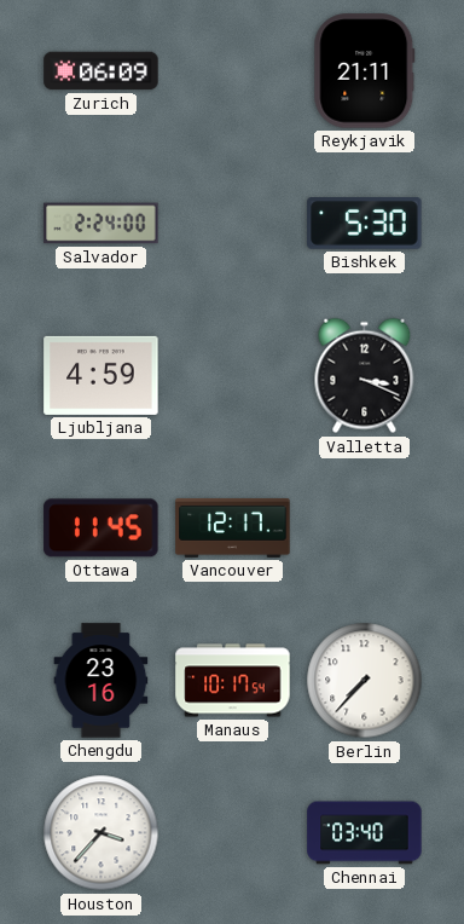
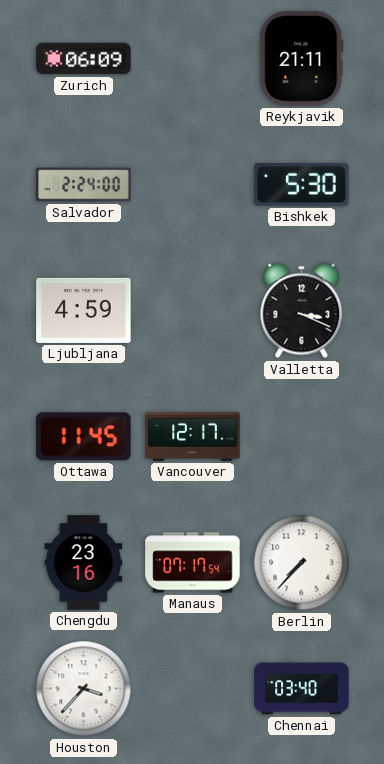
Manaus: 10:17 -> 07:17 (193, 563)
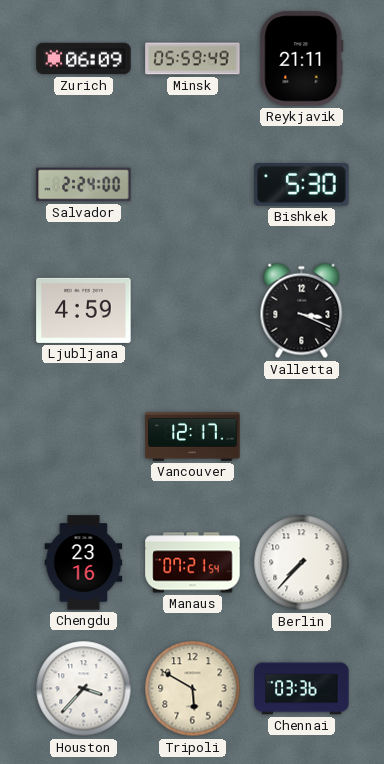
Minsk: none -> 05:59 (193, 59)
Ottawa: 11:45 -> none (84, 437)
Manaus: 07:17 -> 07:21 (193, 563)
Tripoli: none -> 5:50 (193, 689)
Chennai: 03:40 -> 03:36 (302, 689)
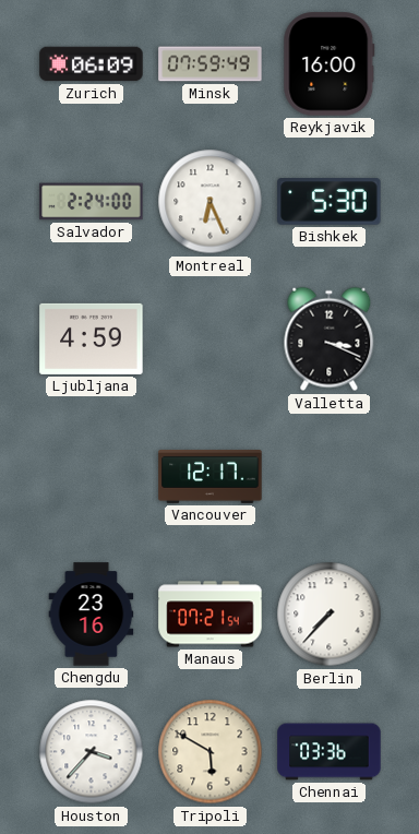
Minsk: 05:59 -> 07:59 (211, 64)
Reykjavik: 21:11 -> 16:00 (330, 64)
Montreal: none -> 6:26 (211, 202)
